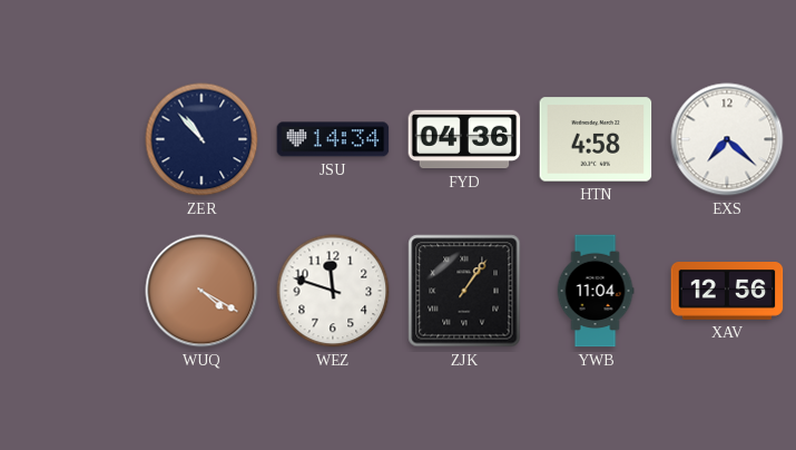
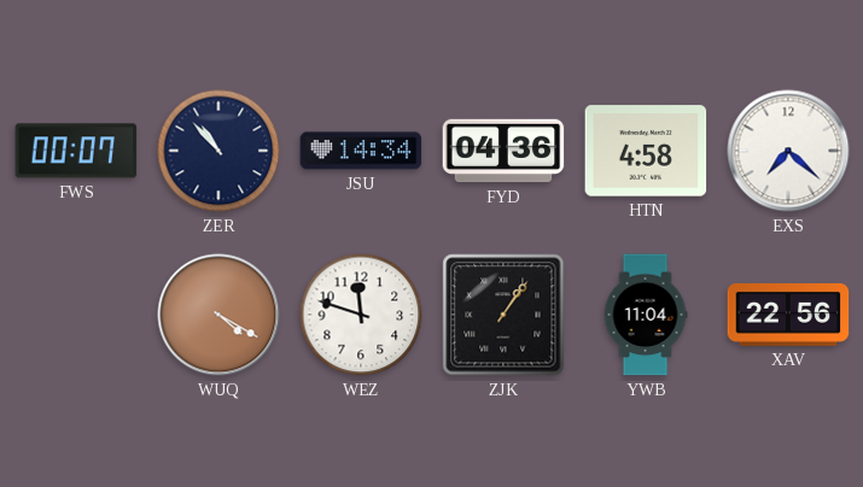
FWS: none -> 00:07 (76, 151)
XAV: 12:56 -> 22:56 (788, 316)
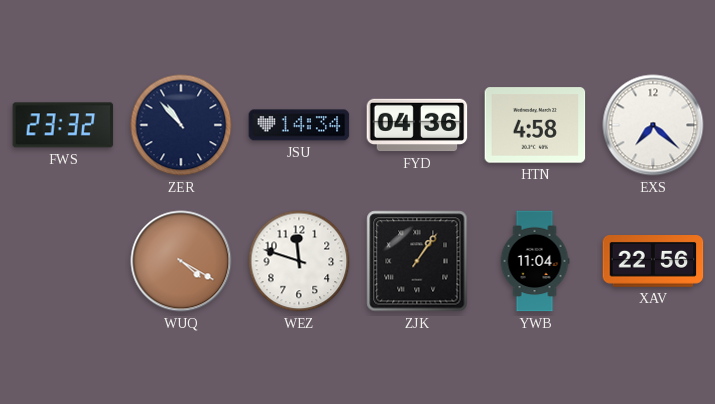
FWS: 00:07 -> 23:32 (63, 125)
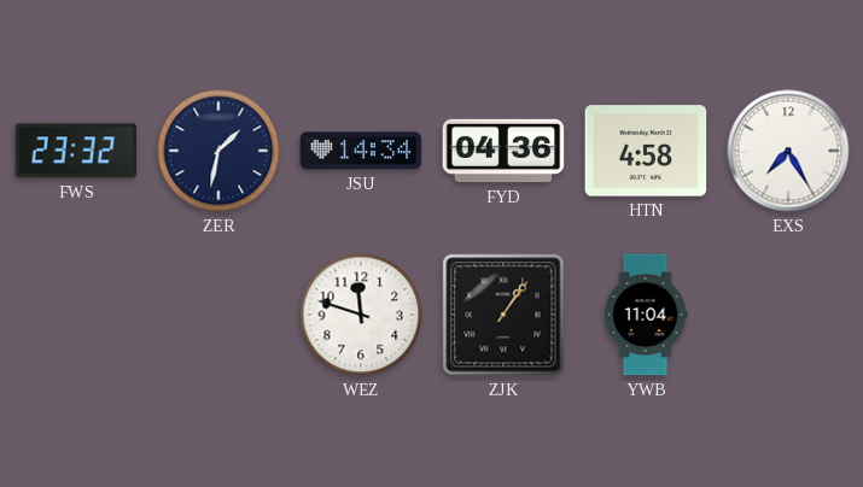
ZER: 10:53 -> 1:32 (218, 151)
EXS: 7:22 -> 7:25 (788, 151)
WUQ: 4:20 -> none (181, 261)
XAV: 22:56 -> none (653, 262)
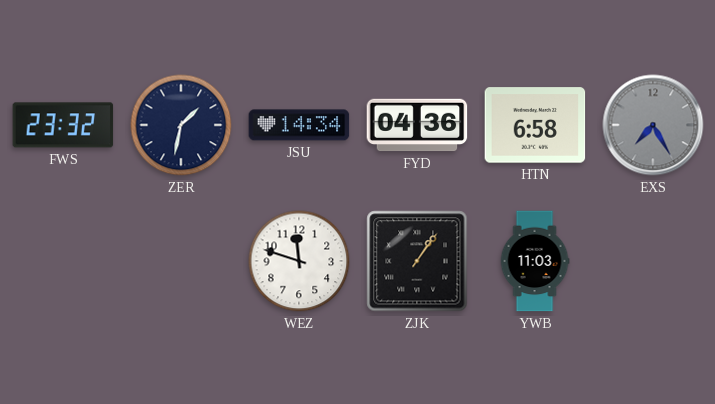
HTN: 4:58 -> 6:58 (535, 125)
EXS dial: white -> grey (653, 125)
YWB: 11:04 -> 11:03 (535, 261)
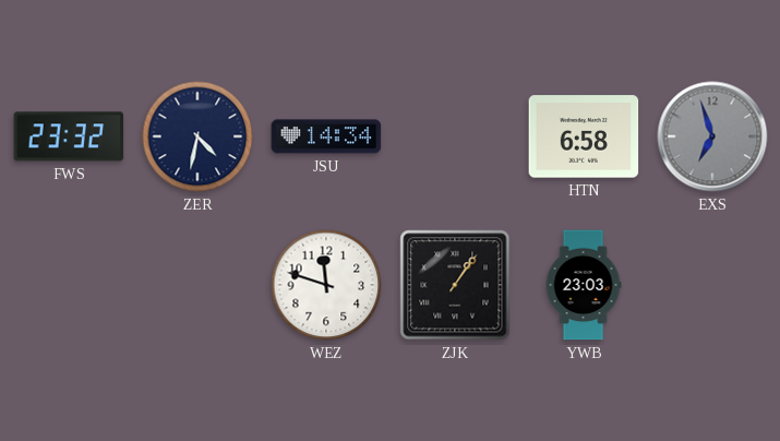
ZER: 1:32 -> 4:32 (197, 136)
FYD: 04:36 -> none (417, 125)
EXS: 7:25 -> 6:57 (712, 136)
YWB: 11:03 -> 23:03 (584, 285)
